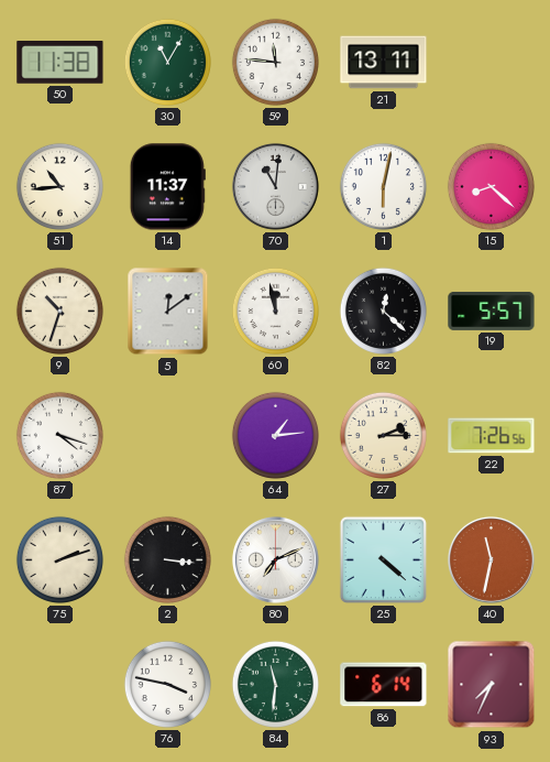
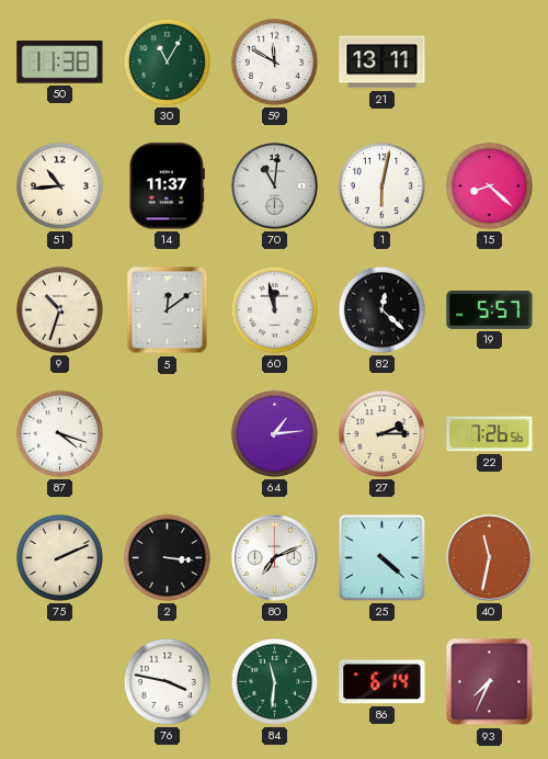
59: 11:46 -> 11:50 (274, 61)
75: 2:12 -> 2:11 (59, 557)
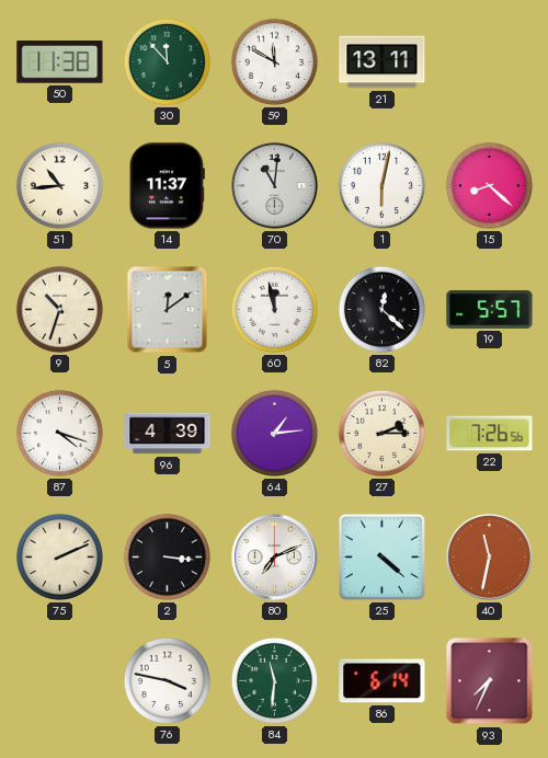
30: 11:05 -> 11:53 (167, 61)
96: none -> 4:39 (168, 434)
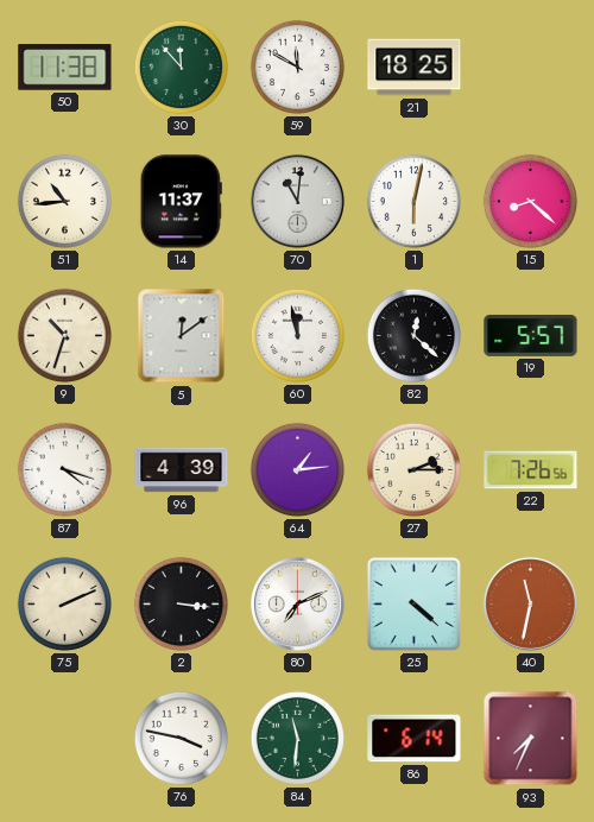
21: 13:11 -> 18:25 (415, 68)
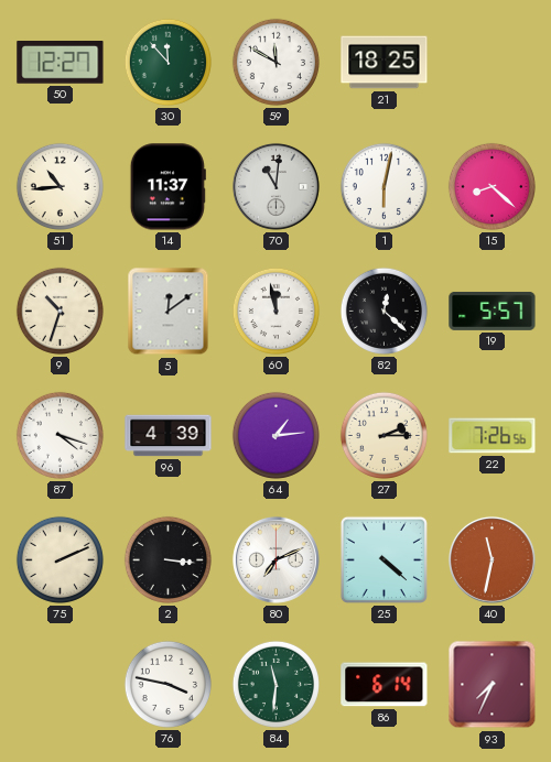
50: 11:38 -> 12:27 (61, 63)
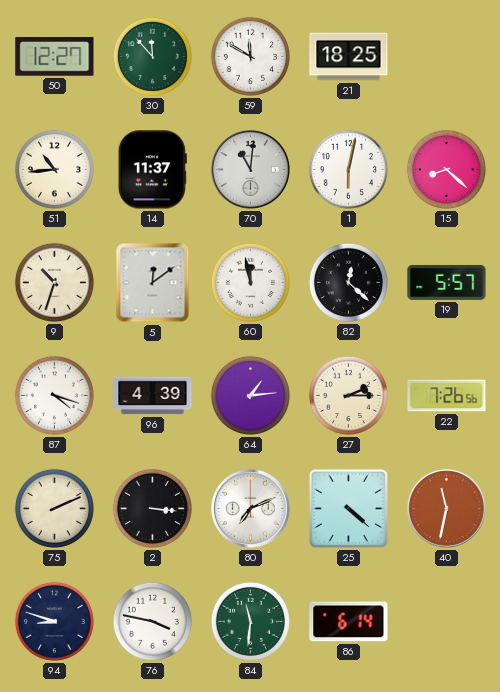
94: none -> 8:48 (54, 621)
93: 7:34 -> none (493, 685)
